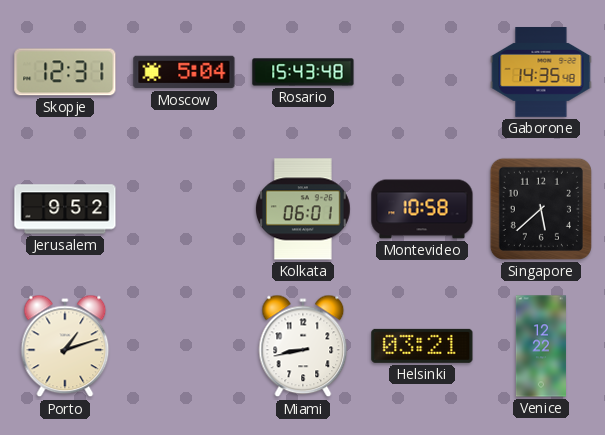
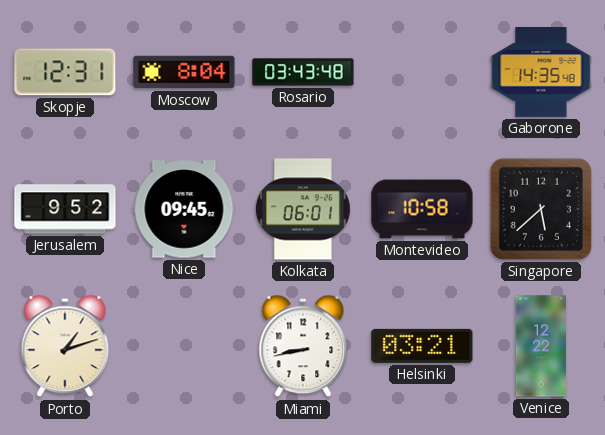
Moscow: 5:04 -> 8:04 (184, 72)
Rosario: 15:43 -> 03:43 (303, 72)
Nice: none -> 09:45 (184, 209)
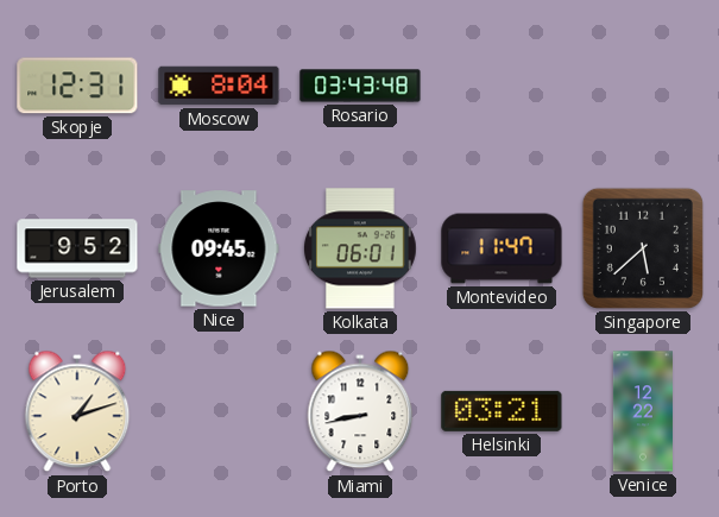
Gaborone: 14:35 -> none (541, 73)
Montevideo: 10:58 -> 11:47 (502, 248)
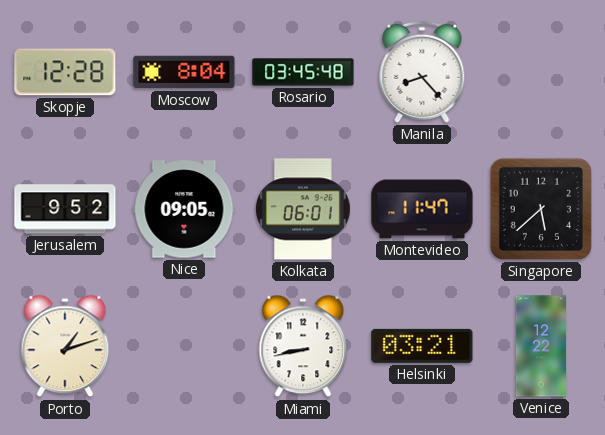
Skopje: 12:31 -> 12:28 (65, 72)
Rosario: 03:43 -> 03:45 (303, 72)
Manila: none -> 8:23 (422, 72)
Nice: 09:45 -> 09:05 (184, 209)
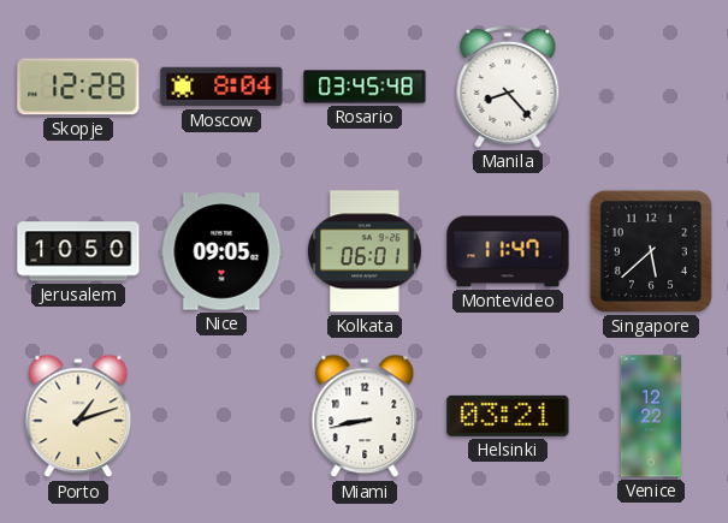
Jerusalem: 9:52 -> 10:50 (78, 251)
